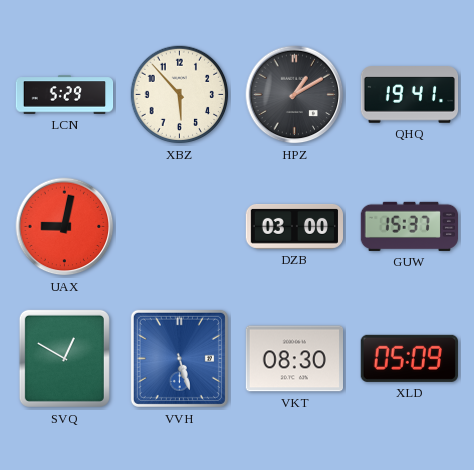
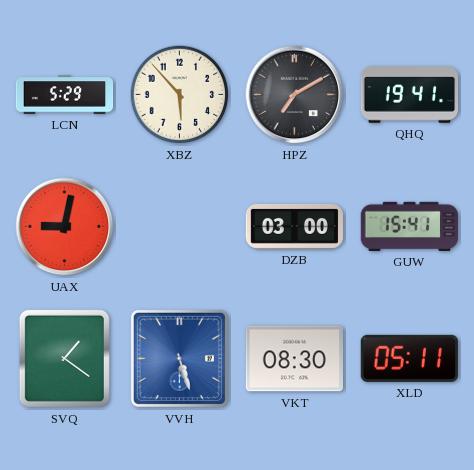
HPZ: 1:10 -> 7:10 (295, 95)
GUW: 15:37 -> 15:41 (409, 226)
SVQ: 12:50 -> 1:21 (64, 358)
XLD: 05:09 -> 05:11 (409, 358)
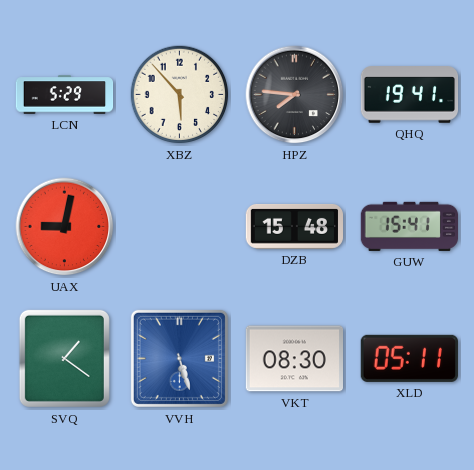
HPZ: 7:10 -> 7:46 (295, 95)
DZB: 03:00 -> 15:48 (295, 226)
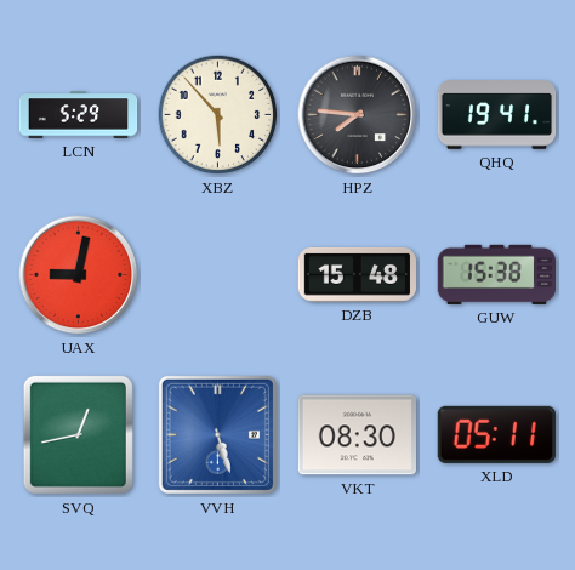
GUW: 15:41 -> 15:38 (496, 274)
SVQ: 1:21 -> 12:43 (78, 434)
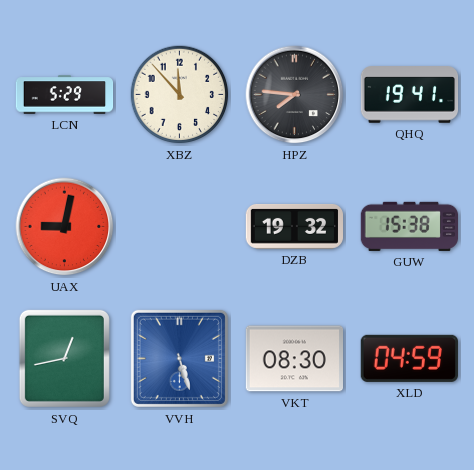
XBZ: 5:53 -> 11:53 (180, 95)
DZB: 15:48 -> 19:32 (295, 226)
XLD: 05:11 -> 04:59 (409, 358)
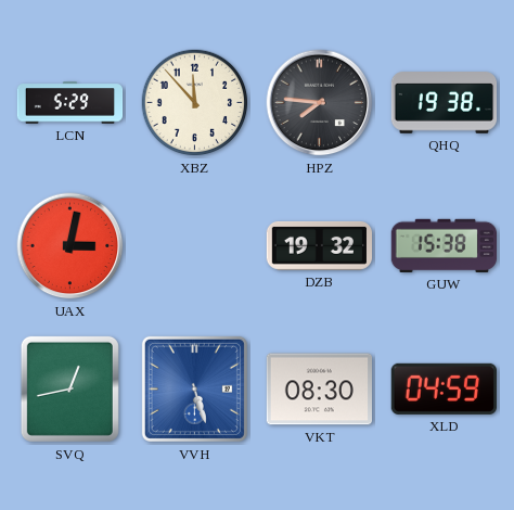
QHQ: 19:41 -> 19:38 (445, 103)
UAX: 9:02 -> 3:02 (70, 246)
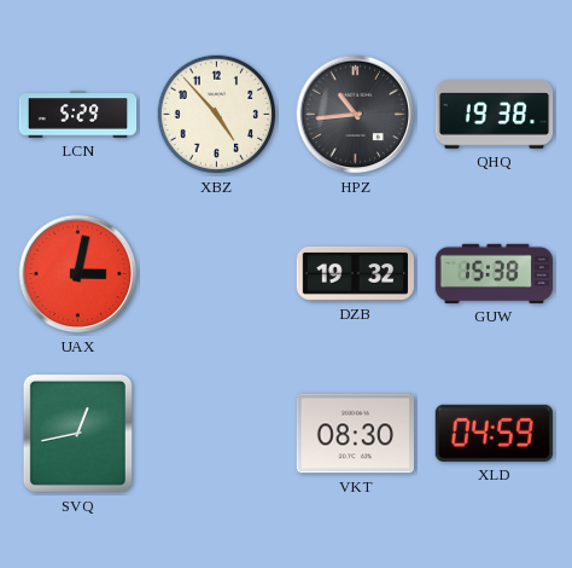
XBZ: 11:53 -> 4:53 (217, 115)
HPZ: 7:46 -> 10:44 (356, 115)
VVH: 5:27 -> none (194, 388)
